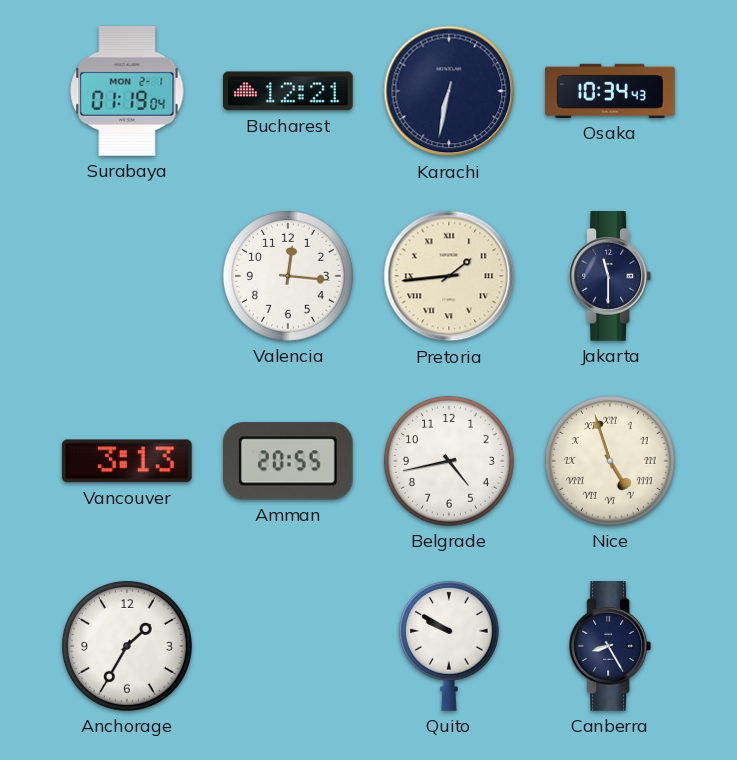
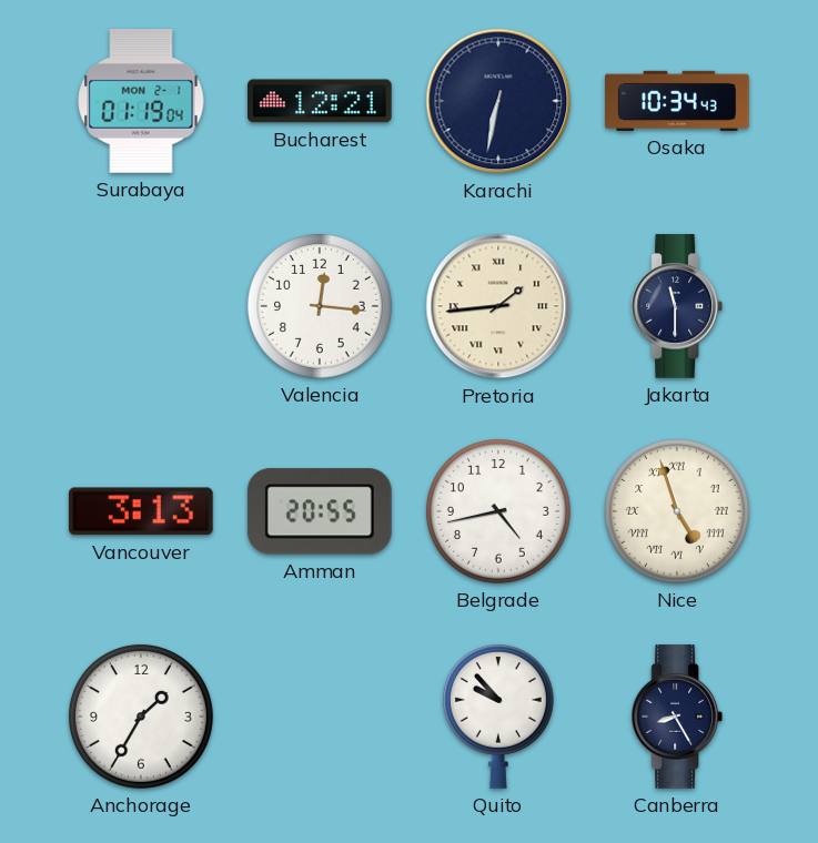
Quito: 9:50 -> 9:53 (498, 717)
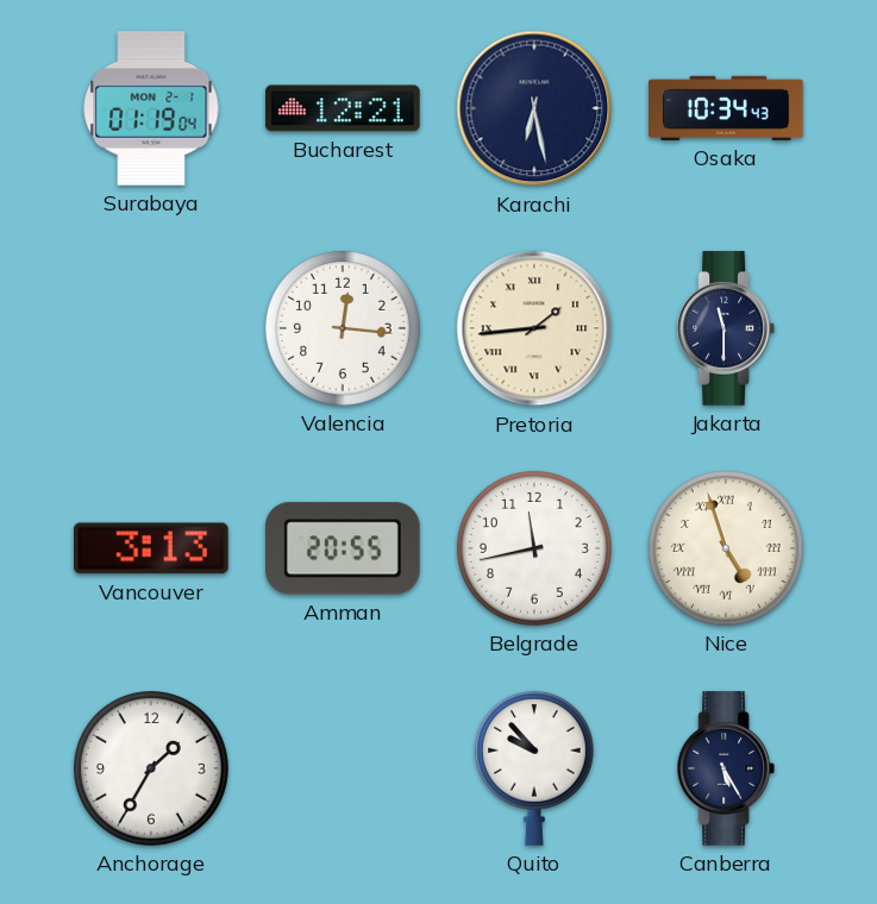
Karachi: 6:32 -> 6:28 (534, 108)
Belgrade: 4:43 -> 11:43 (534, 548)
Canberra: 8:25 -> 5:25 (725, 768)
